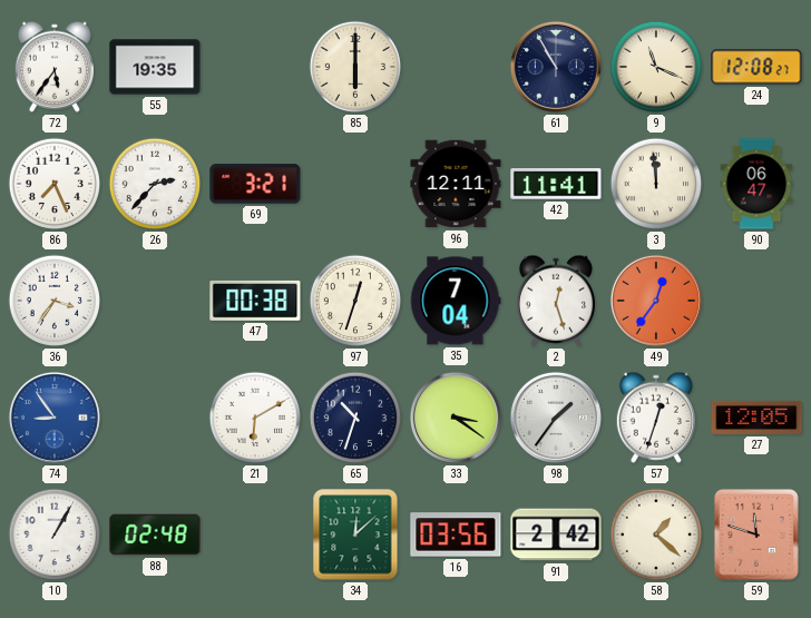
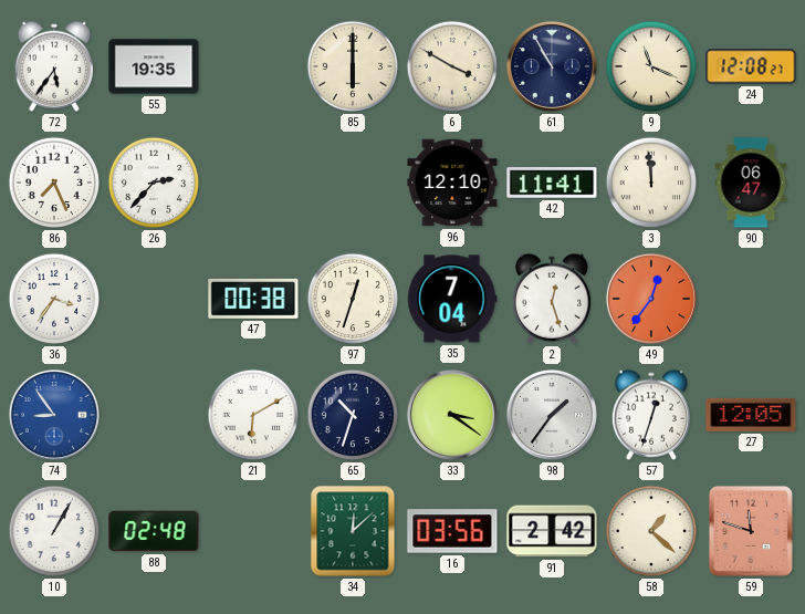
6: none -> 3:50 (452, 66)
69: 3:21 -> none (255, 184)
96: 12:11 -> 12:10 (452, 183)
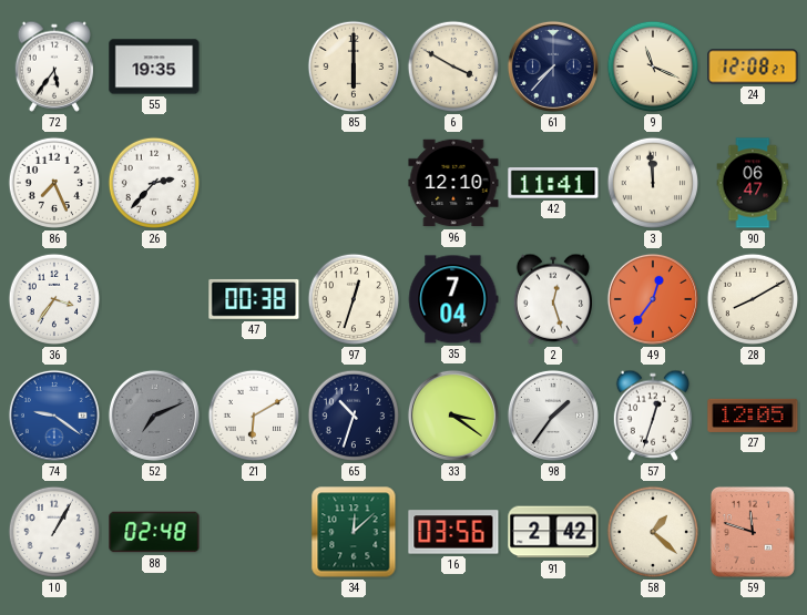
61: 10:55 -> 7:37 (553, 66)
28: none -> 8:10 (753, 299)
74: 8:54 -> 9:21 (54, 416)
52: none -> 7:11 (154, 416)
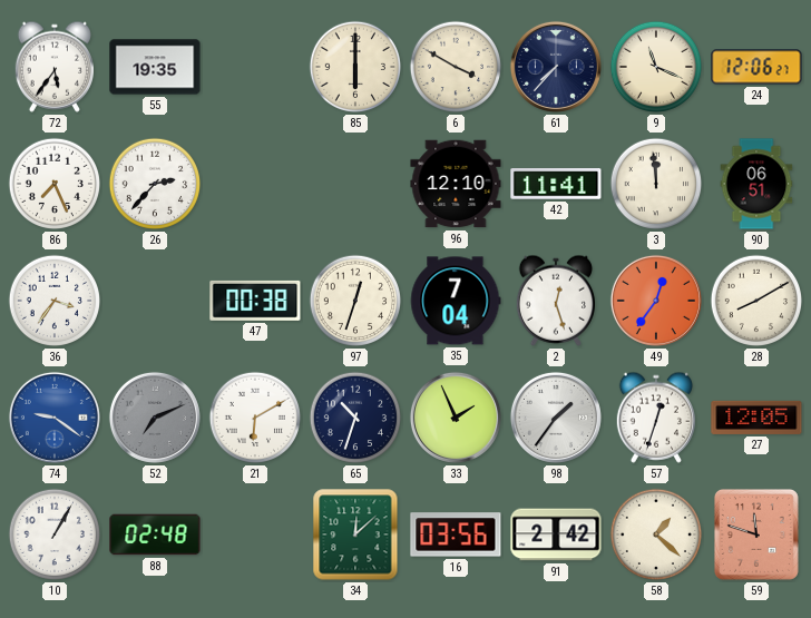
24: 12:08 -> 12:06 (756, 67)
90: 06:47 -> 06:51 (756, 184)
33: 3:21 -> 1:56 (456, 418)
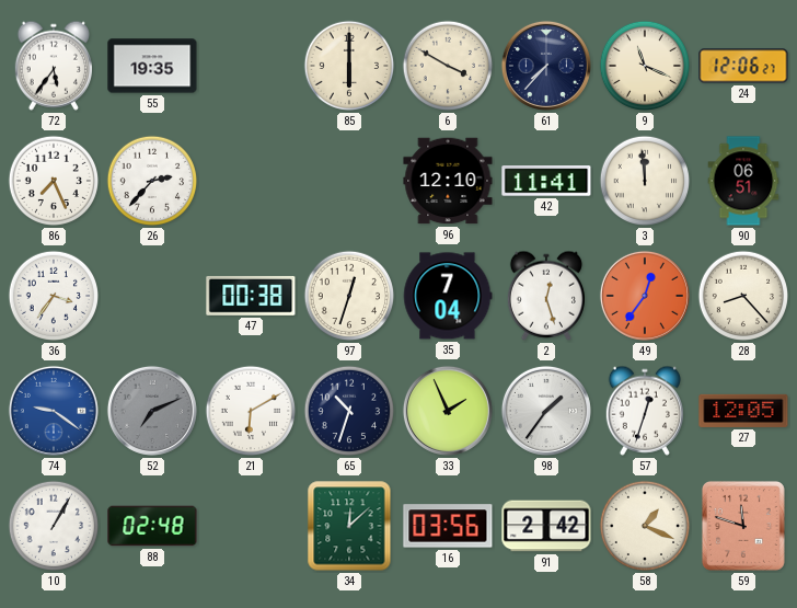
28: 8:10 -> 8:23 (743, 296)
58: 1:22 -> 1:19 (645, 526)
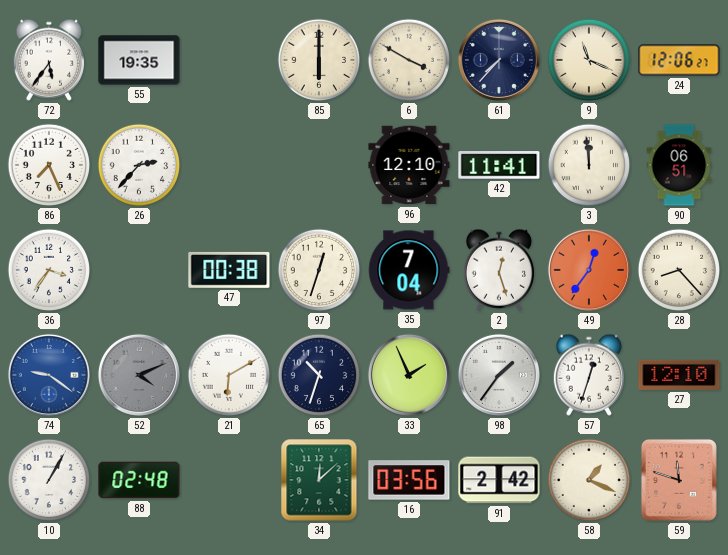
52: 7:11 -> 4:11 (139, 375)
27: 12:05 -> 12:10 (679, 375)
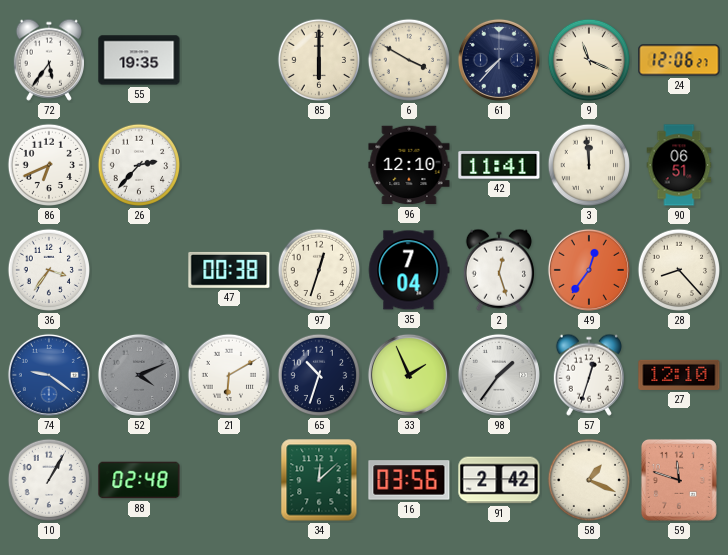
86: 7:26 -> 6:41 (49, 165)
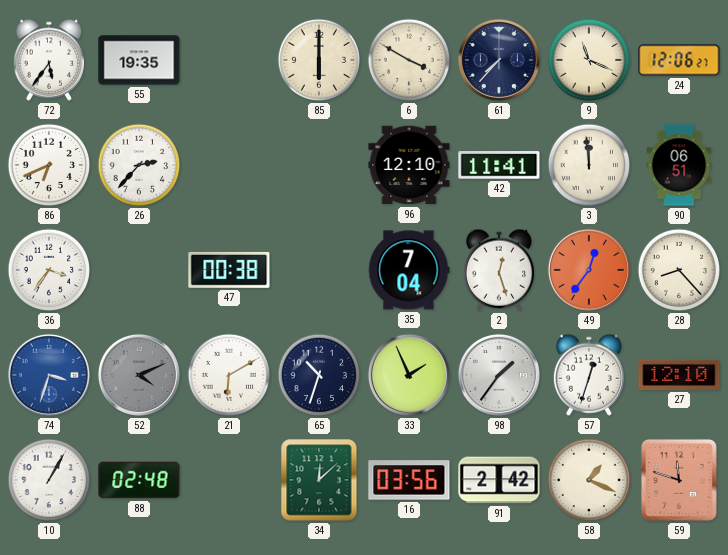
97: 12:33 -> none (319, 270)
74: 9:21 -> 3:33 (49, 375)
